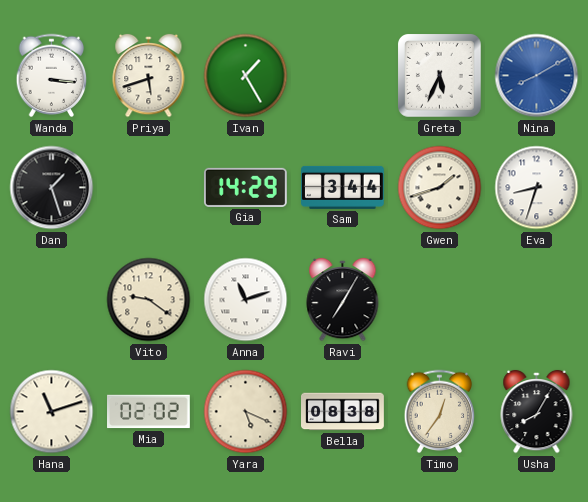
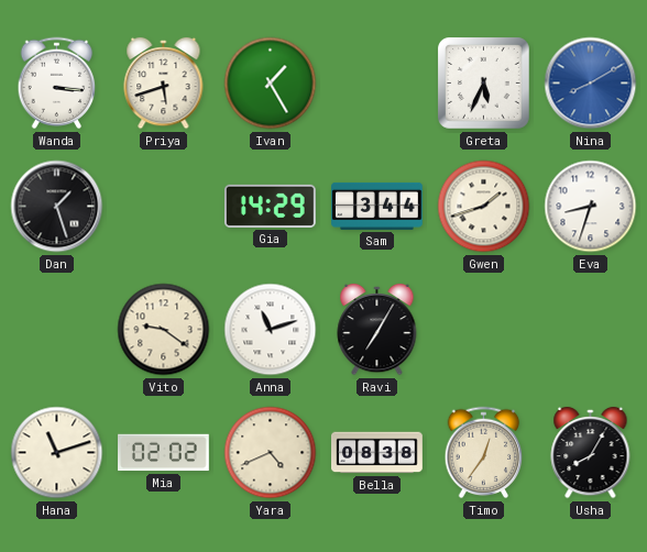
Yara: 5:19 -> 4:41 (271, 453)
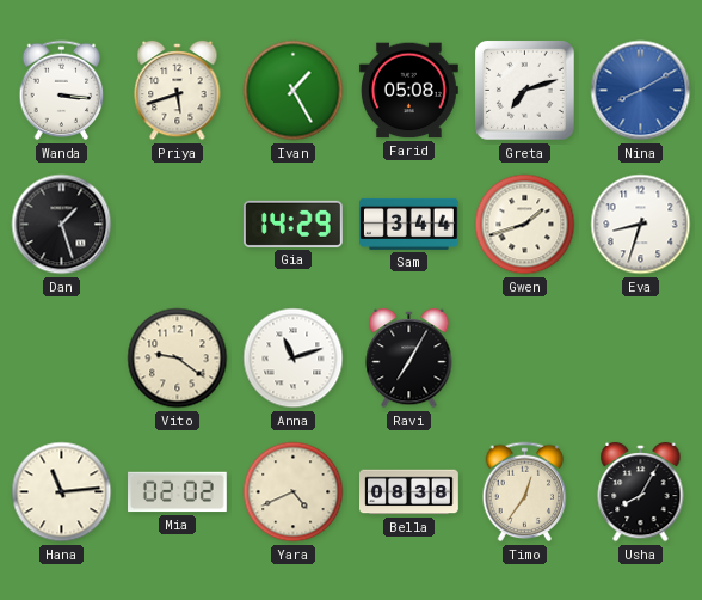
Farid: none -> 05:08 (408, 91)
Greta: 5:34 -> 7:12 (525, 91)
Hana: 11:12 -> 11:14 (62, 492)
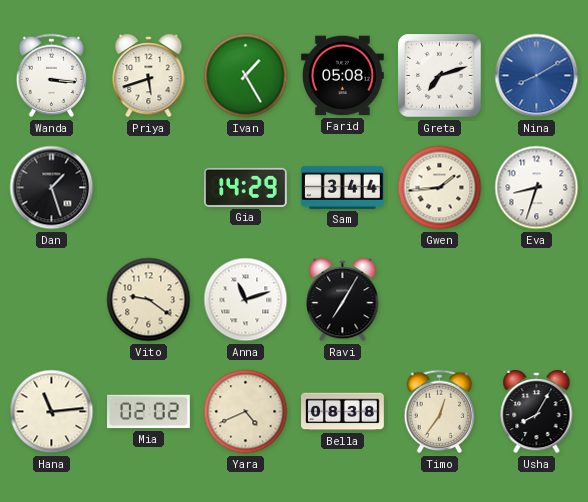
Gwen: 1:42 -> 1:44 (440, 188)
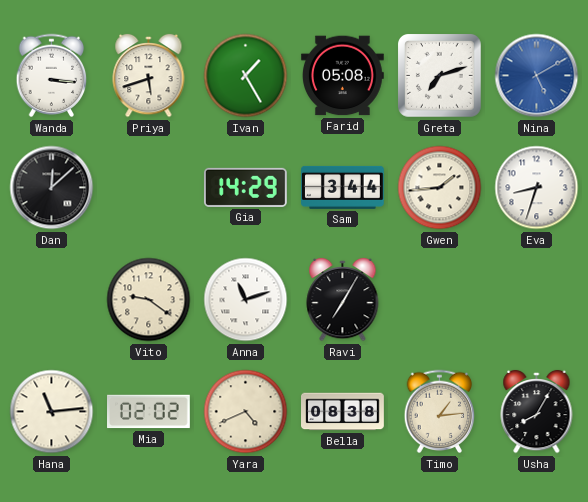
Nina: 8:10 -> 5:10 (537, 76)
Dan: 1:27 -> 12:08 (52, 188)
Timo: 12:36 -> 1:14 (440, 412)
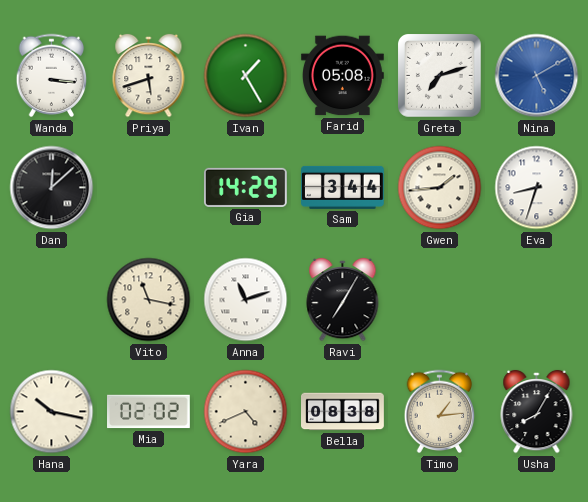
Vito: 9:21 -> 11:17 (149, 300)
Hana: 11:14 -> 10:17 (52, 412)
